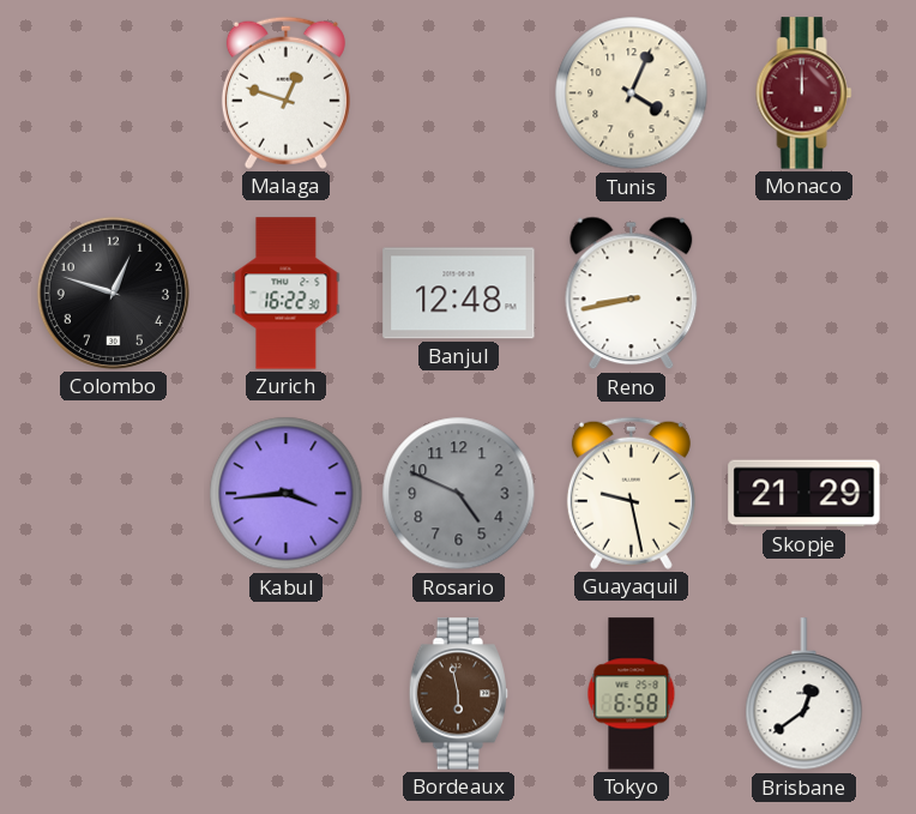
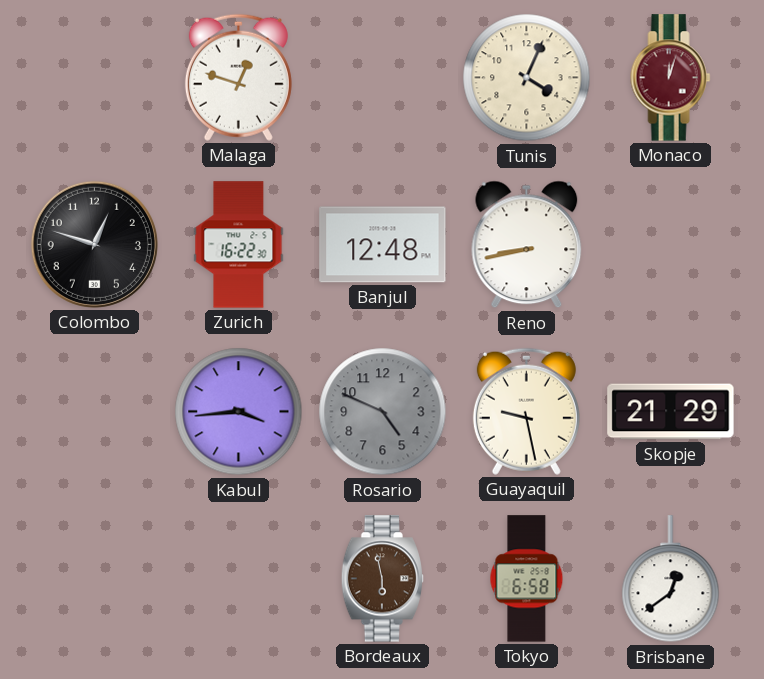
Monaco: 12:00 -> 12:03 (671, 78)
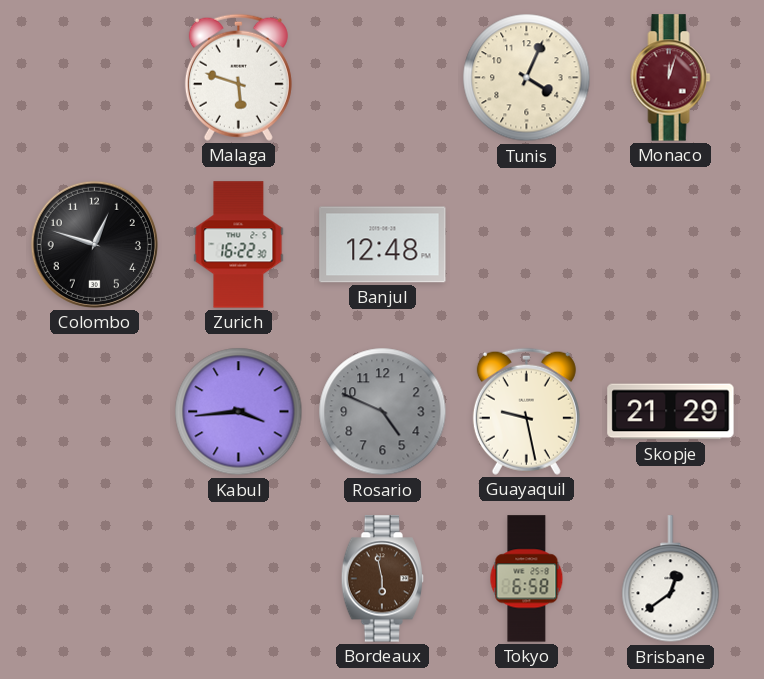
Malaga: 12:48 -> 5:48 (238, 77)
Reno: 8:43 -> none (527, 245)
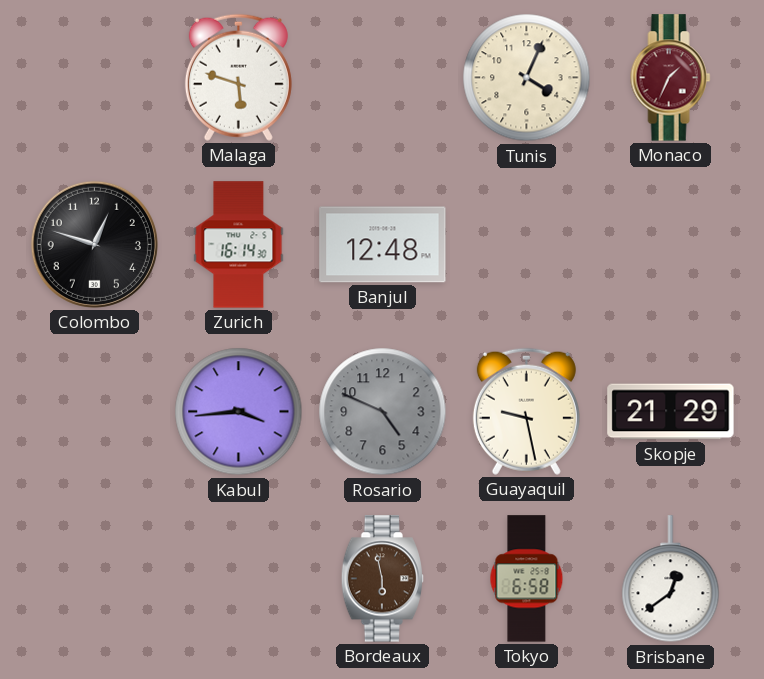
Monaco: 12:03 -> 1:34 (671, 78)
Zurich: 16:22 -> 16:14 (239, 245)
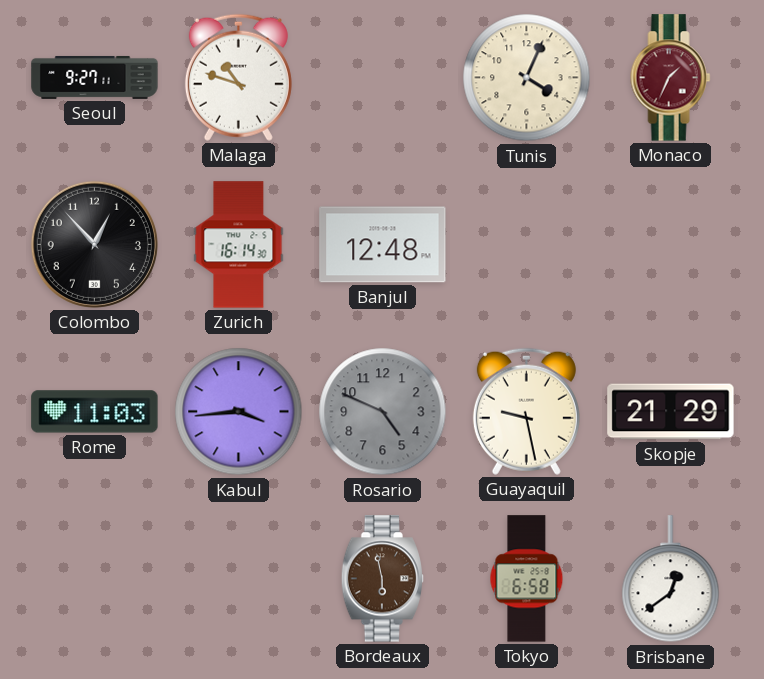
Seoul: none -> 9:27 (95, 77)
Malaga: 5:48 -> 10:48 (238, 77)
Colombo: 12:48 -> 12:53 (94, 244)
Rome: none -> 11:03 (95, 412)
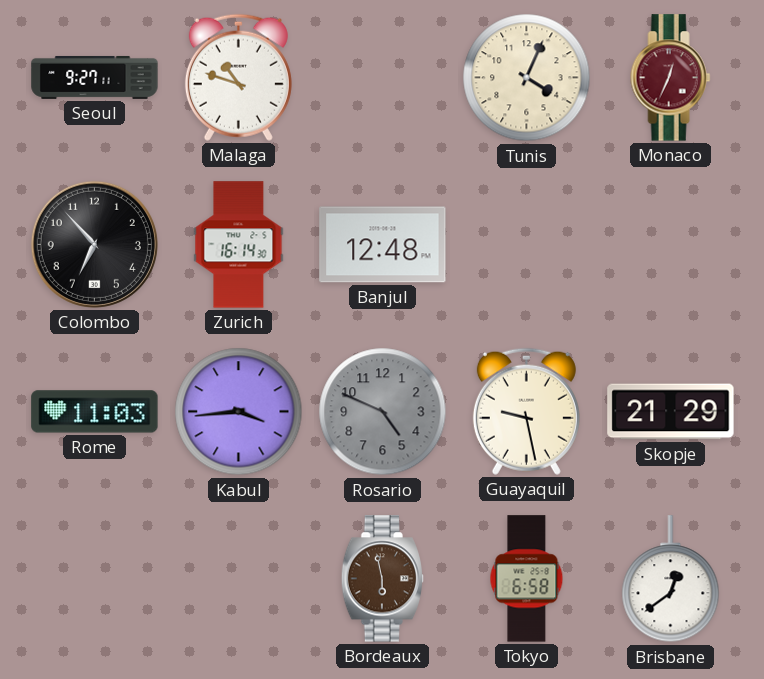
Monaco: 1:34 -> 12:34 (671, 78)
Colombo: 12:53 -> 6:53 (94, 244)
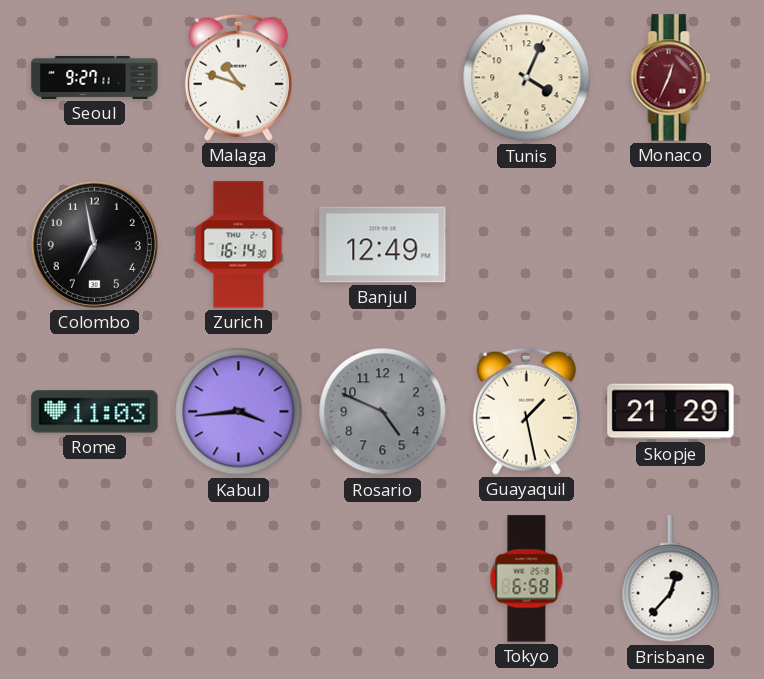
Colombo: 6:53 -> 6:58 (94, 244)
Banjul: 12:48 -> 12:49 (383, 245)
Guayaquil: 9:28 -> 1:28 (526, 411)
Bordeaux: 5:58 -> none (383, 579)
Brisbane: 12:39 -> 12:37 (671, 579)
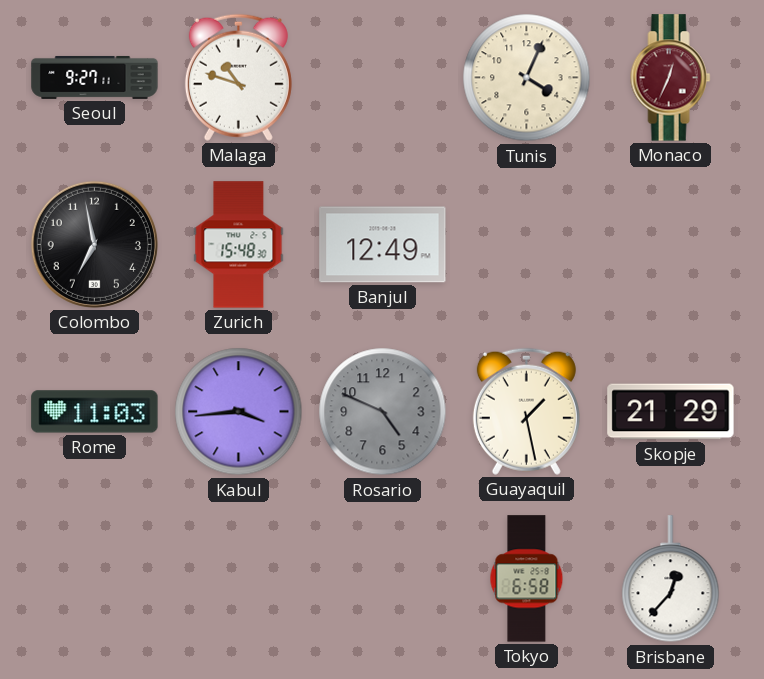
Zurich: 16:14 -> 15:48 (239, 245)
